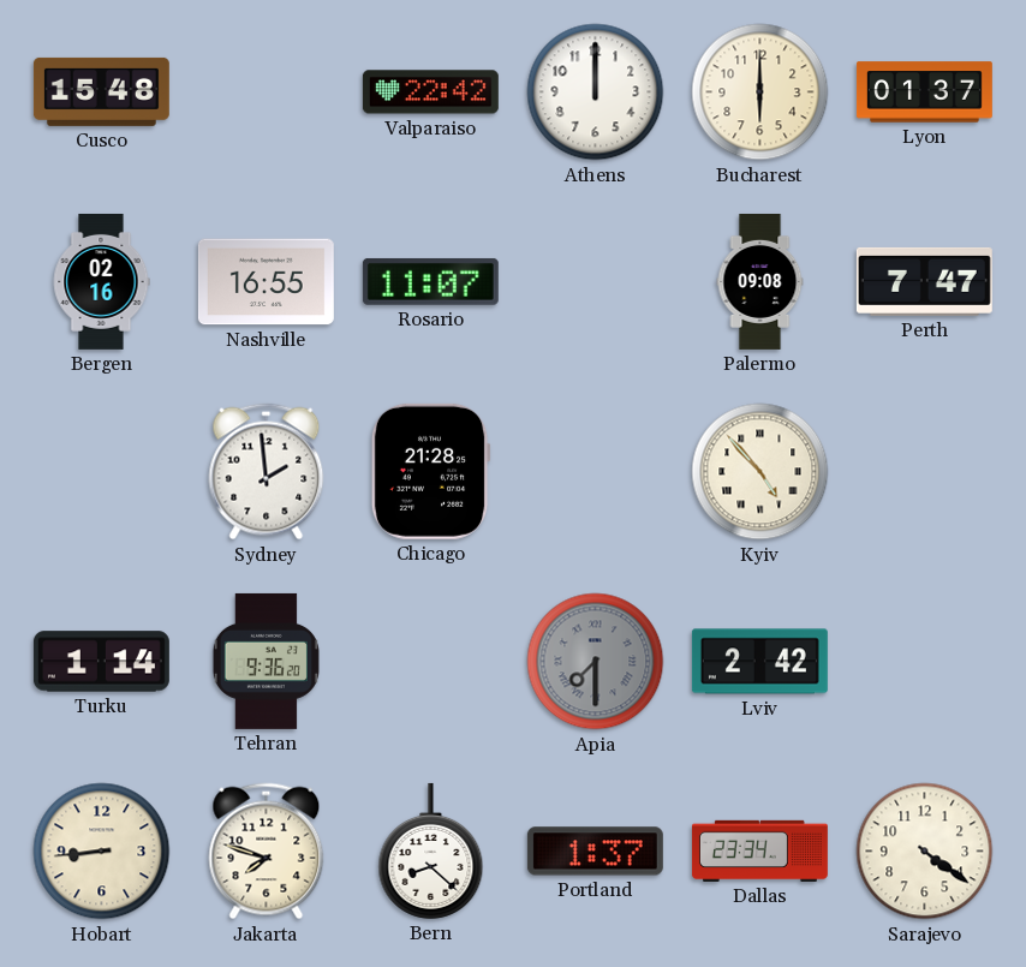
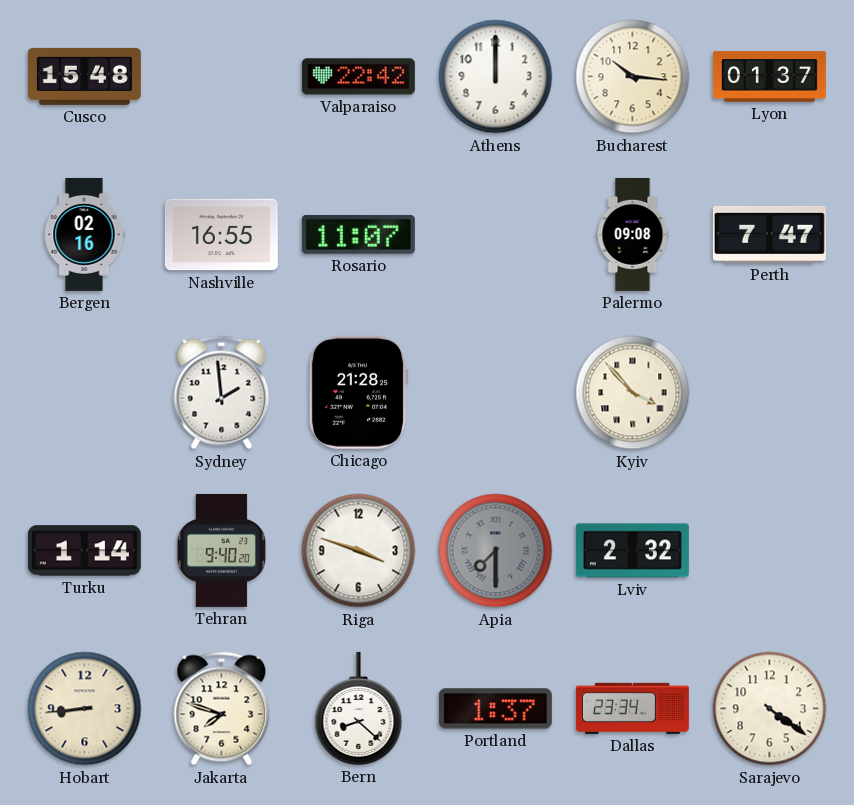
Bucharest: 6:00 -> 10:16 (633, 77)
Kyiv: 4:53 -> 3:53 (633, 393)
Tehran: 9:36 -> 9:40 (221, 550)
Riga: none -> 3:48 (359, 551)
Lviv: 2:42 -> 2:32 (632, 551)
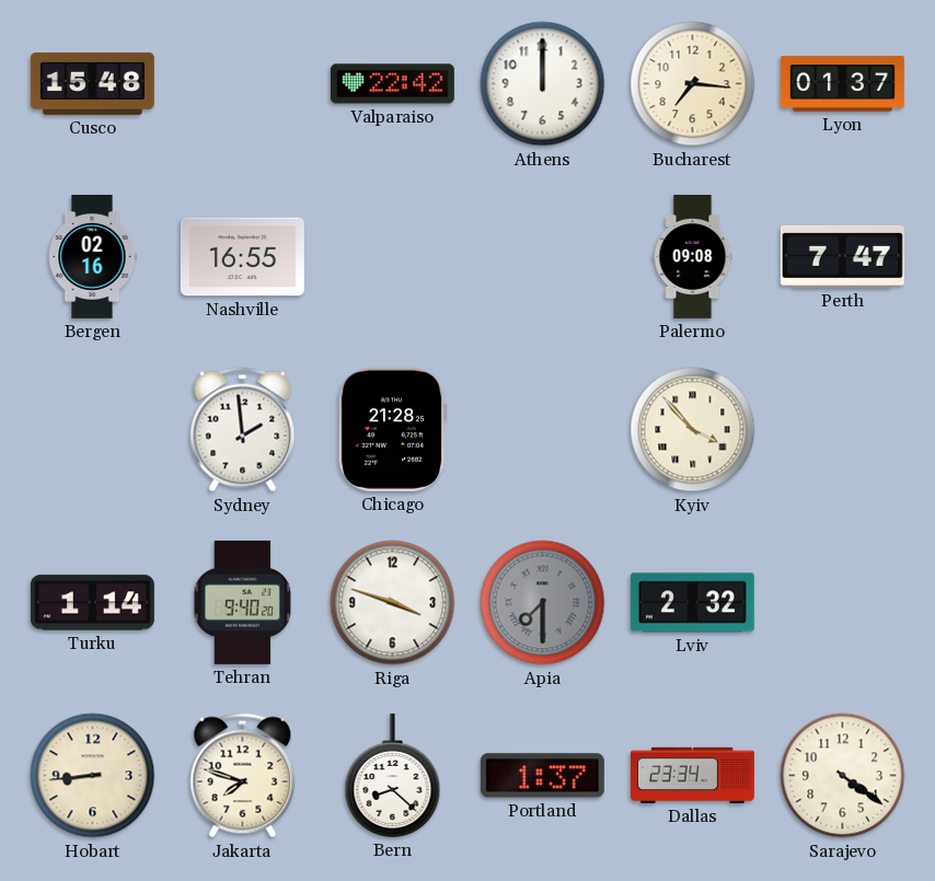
Bucharest: 10:16 -> 7:16 (693, 84)
Rosario: 11:07 -> none (358, 234)
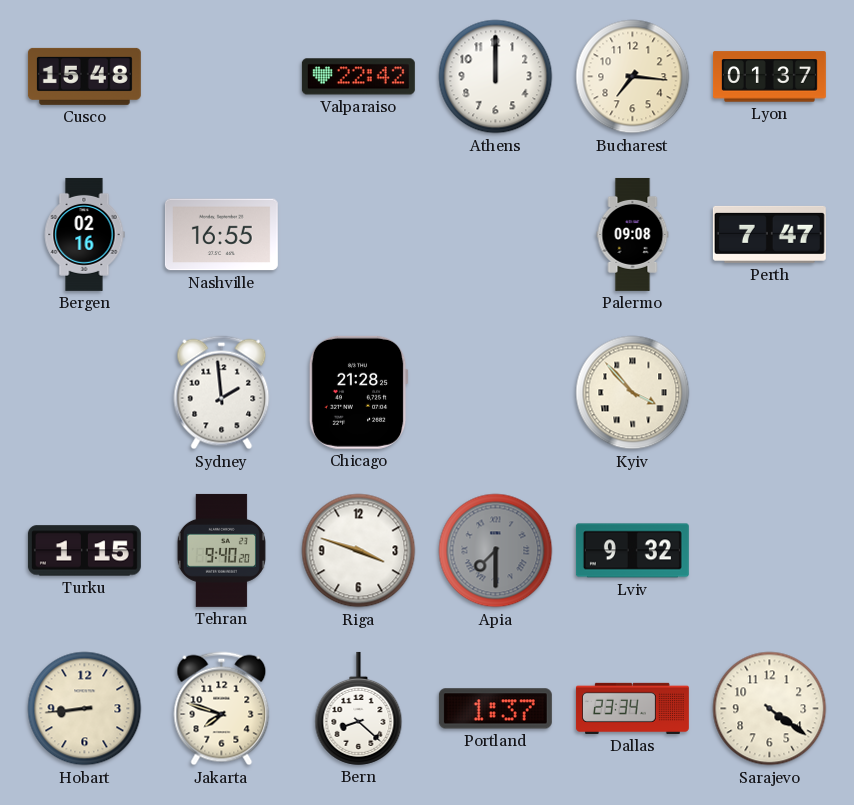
Turku: 1:14 -> 1:15 (84, 551)
Lviv: 2:32 -> 9:32 (632, 551)
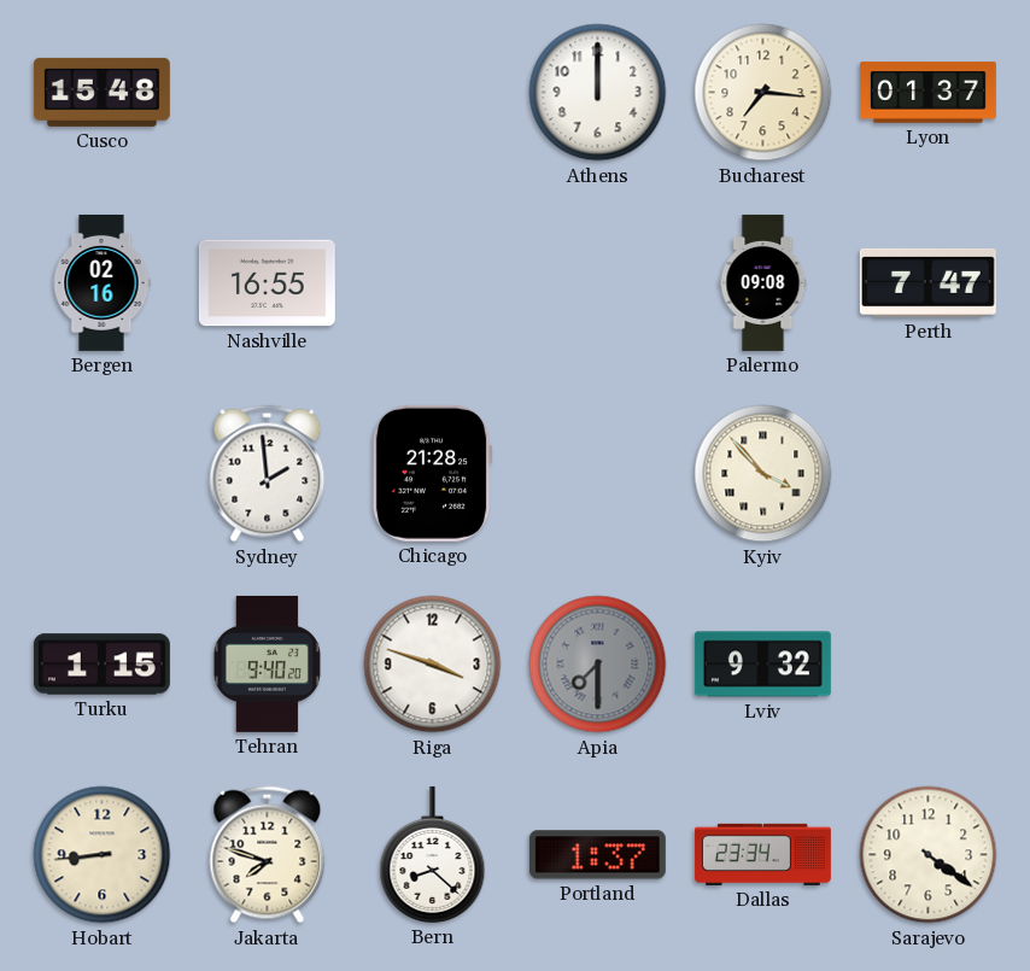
Valparaiso: 22:42 -> none (358, 77)
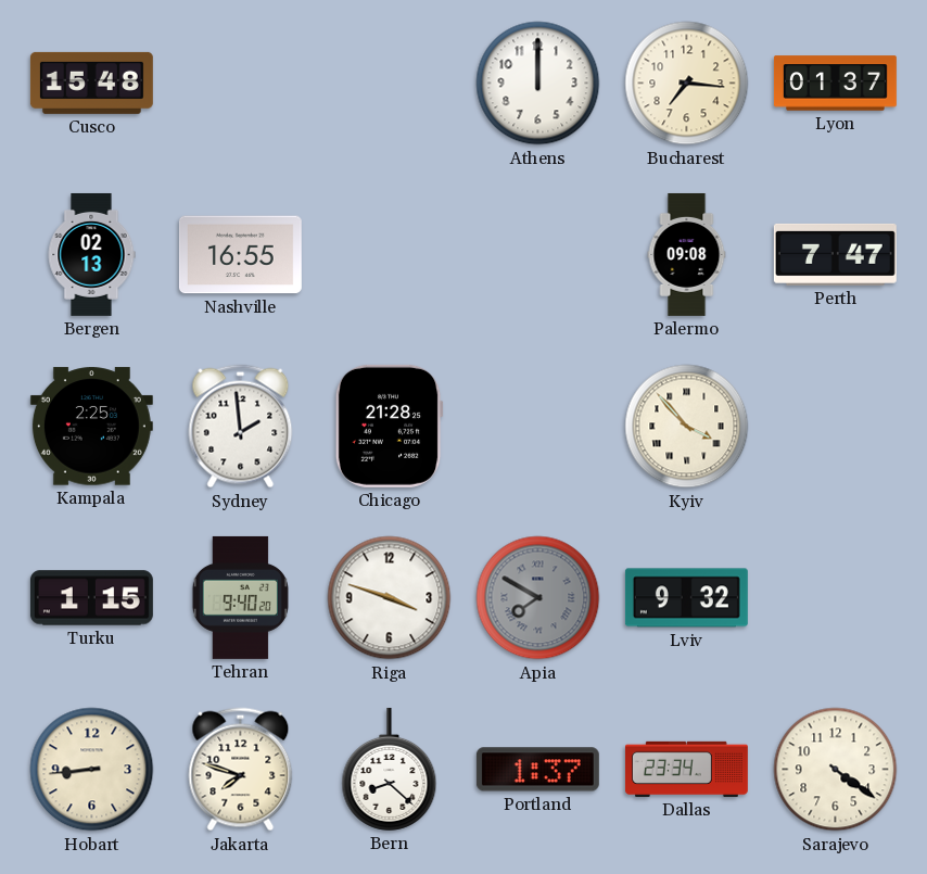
Bergen: 02:16 -> 02:13 (91, 254)
Kampala: none -> 2:25 (91, 427)
Apia: 7:30 -> 7:50 (538, 598)
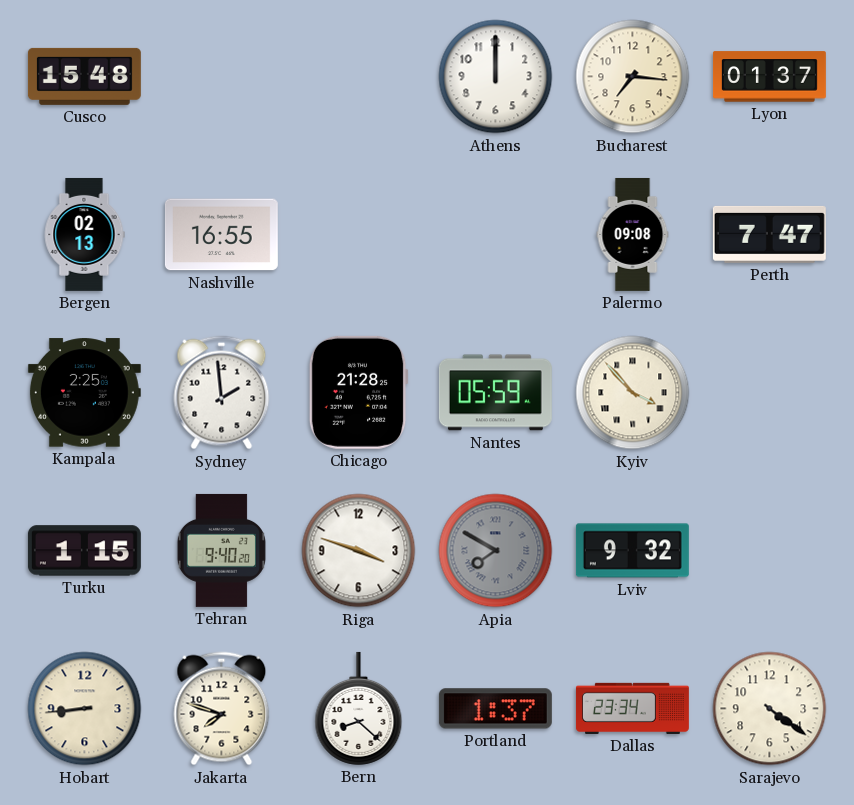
Nantes: none -> 05:59 (495, 393)
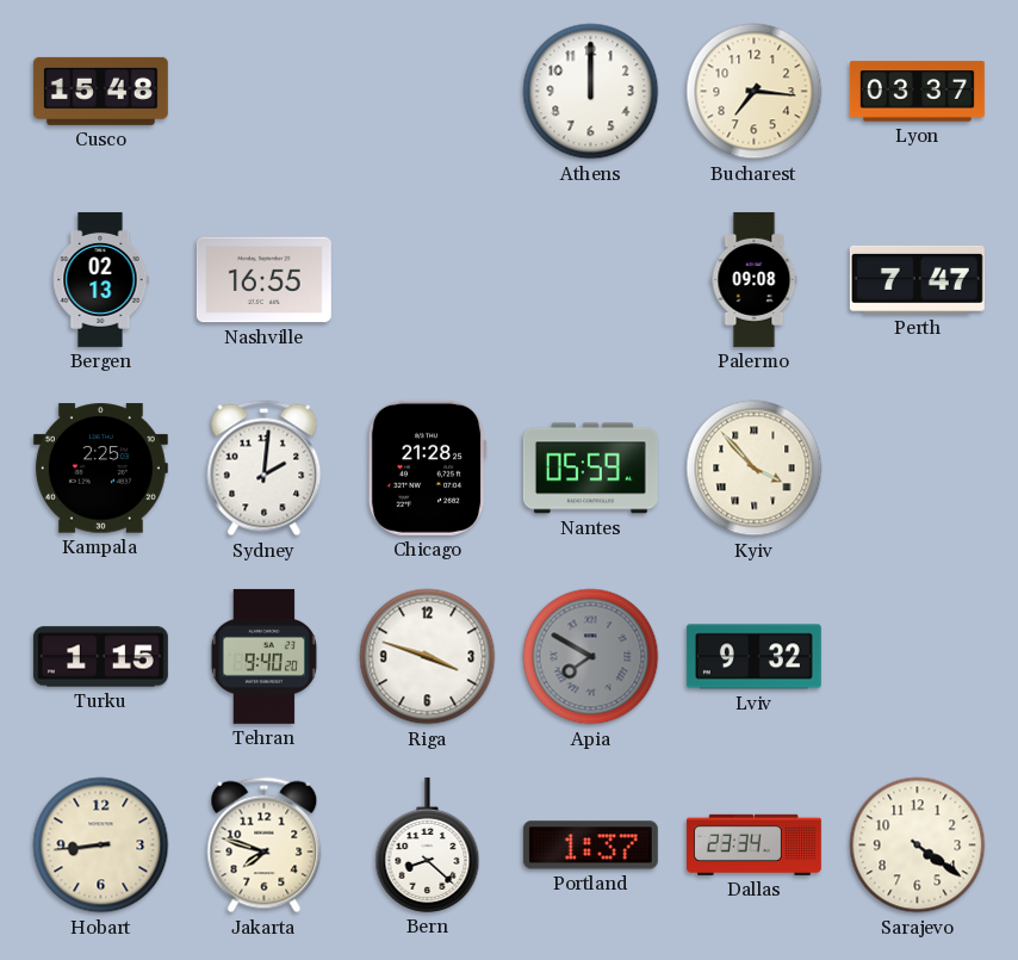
Lyon: 01:37 -> 03:37 (917, 92)
Sydney: 1:59 -> 2:01 (265, 469)
